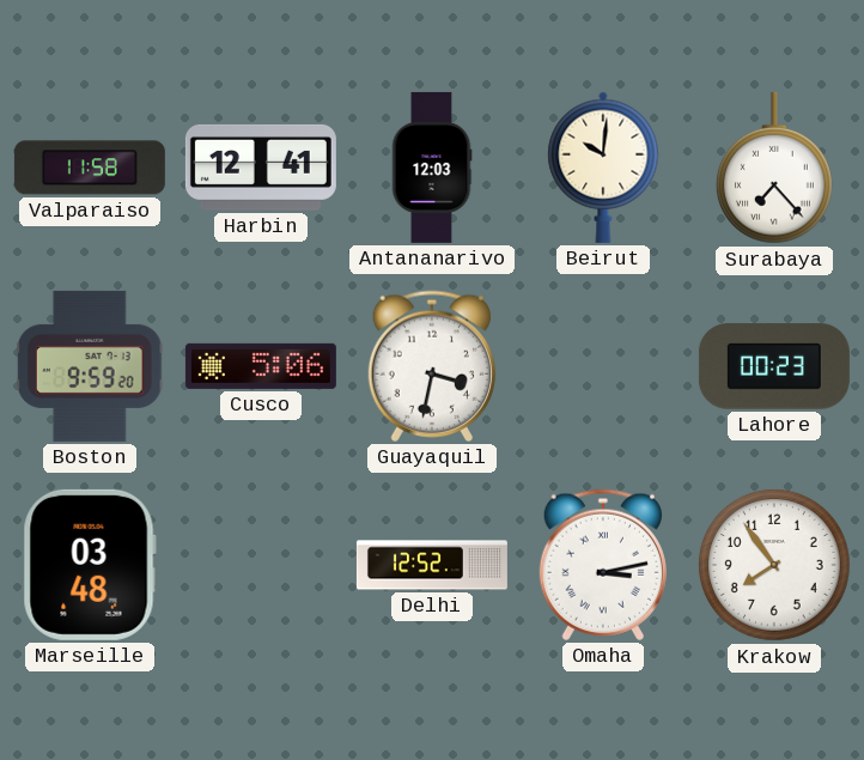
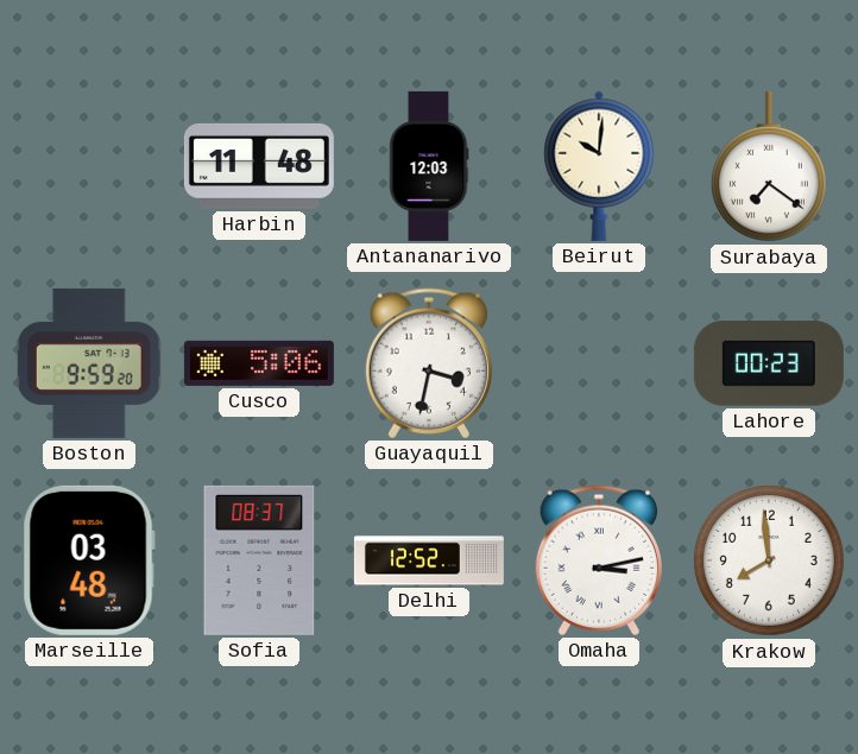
Valparaiso: 11:58 -> none (90, 168)
Harbin: 12:41 -> 11:48 (259, 166)
Surabaya: 7:23 -> 7:21 (769, 166)
Sofia: none -> 08:37 (259, 560)
Krakow: 7:54 -> 7:59 (769, 560)
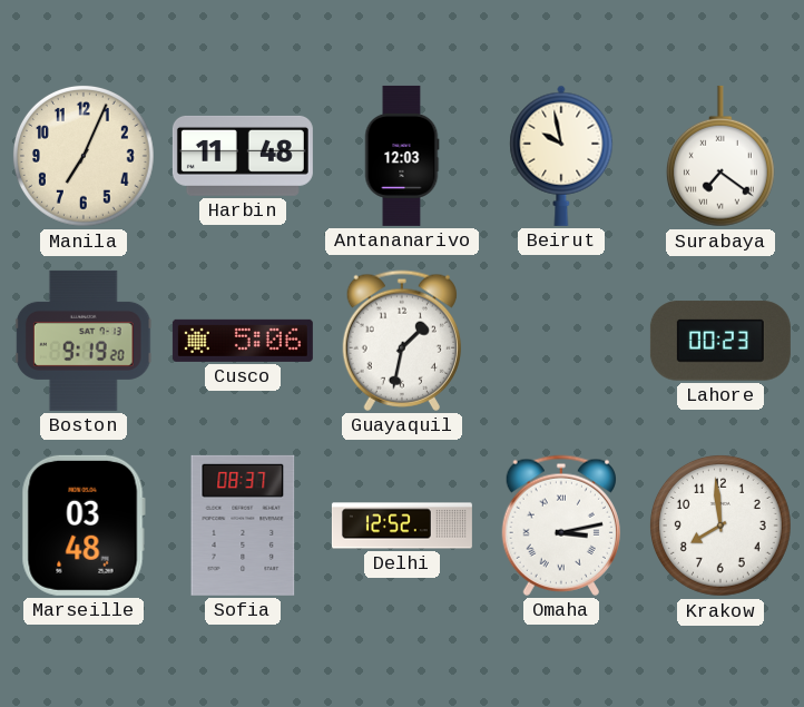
Manila: none -> 7:04 (84, 156)
Beirut: 10:01 -> 9:58 (561, 156)
Boston: 9:59 -> 9:19 (84, 341)
Guayaquil: 3:32 -> 1:32 (402, 341)
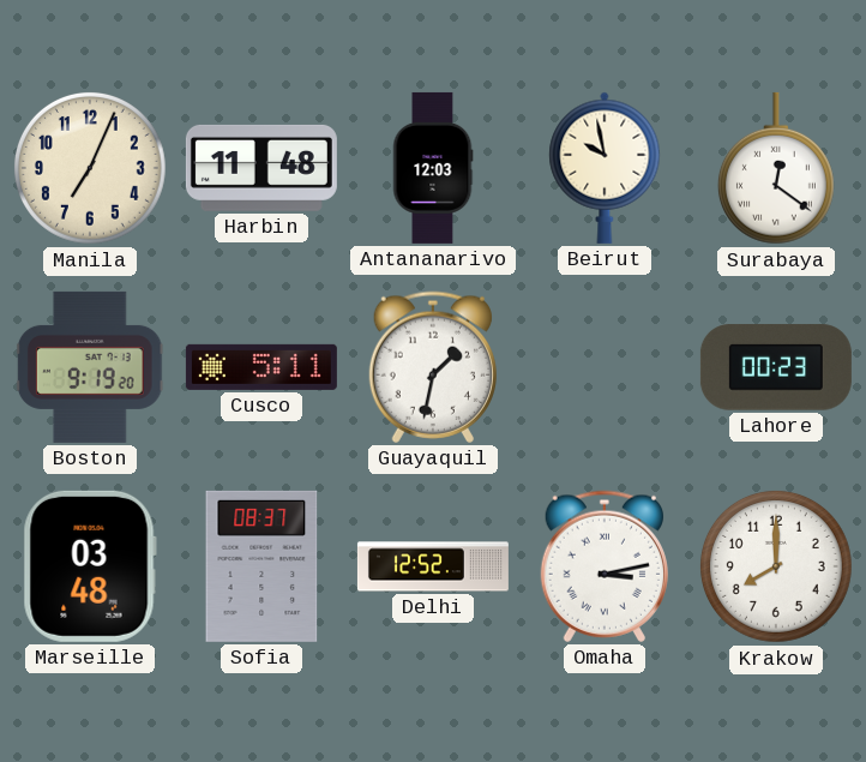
Surabaya: 7:21 -> 12:21 (776, 168)
Cusco: 5:06 -> 5:11 (261, 367)
Krakow: 7:59 -> 8:00 (776, 566)
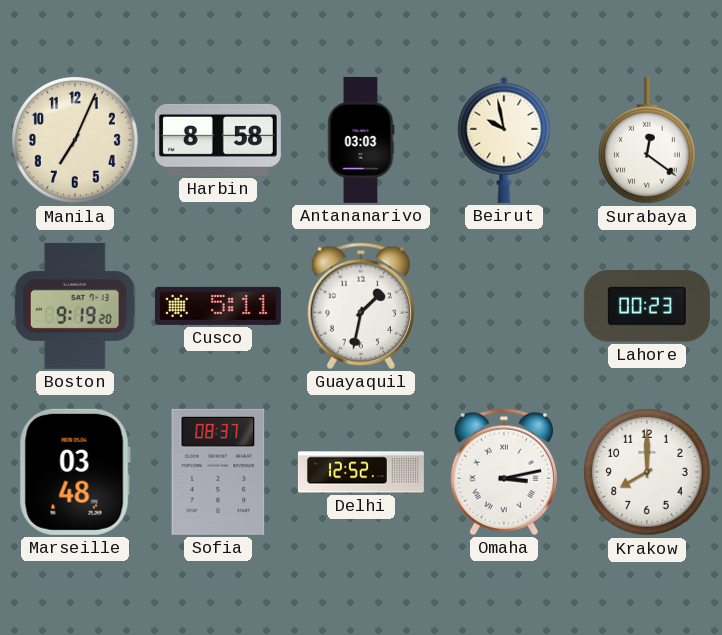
Harbin: 11:48 -> 8:58 (218, 140)
Antananarivo: 12:03 -> 03:03 (361, 140)
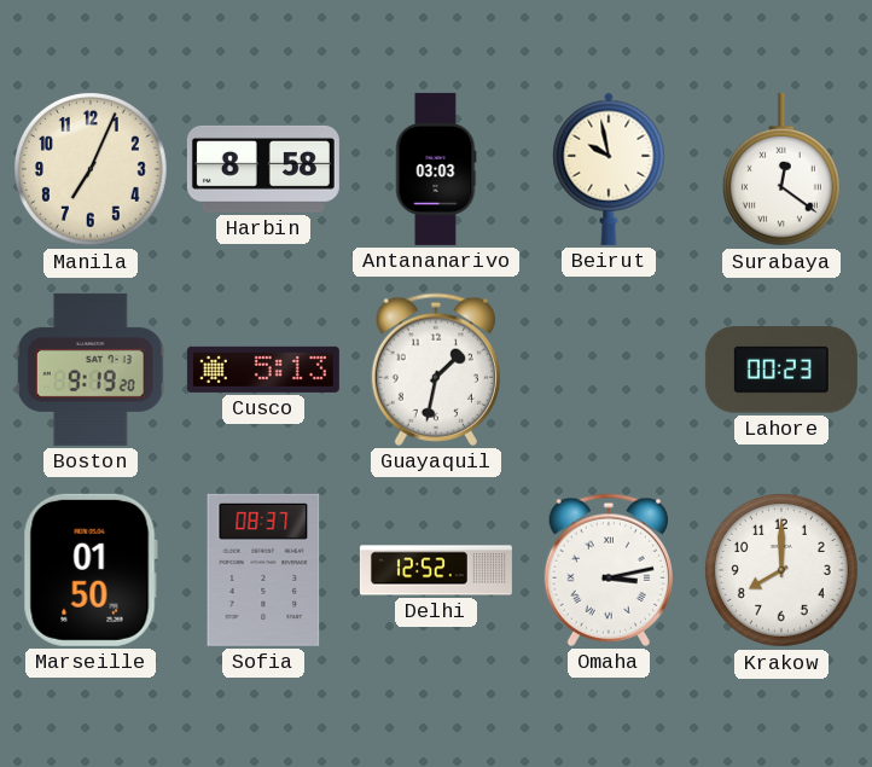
Cusco: 5:11 -> 5:13 (263, 370)
Marseille: 03:48 -> 01:50 (91, 570)
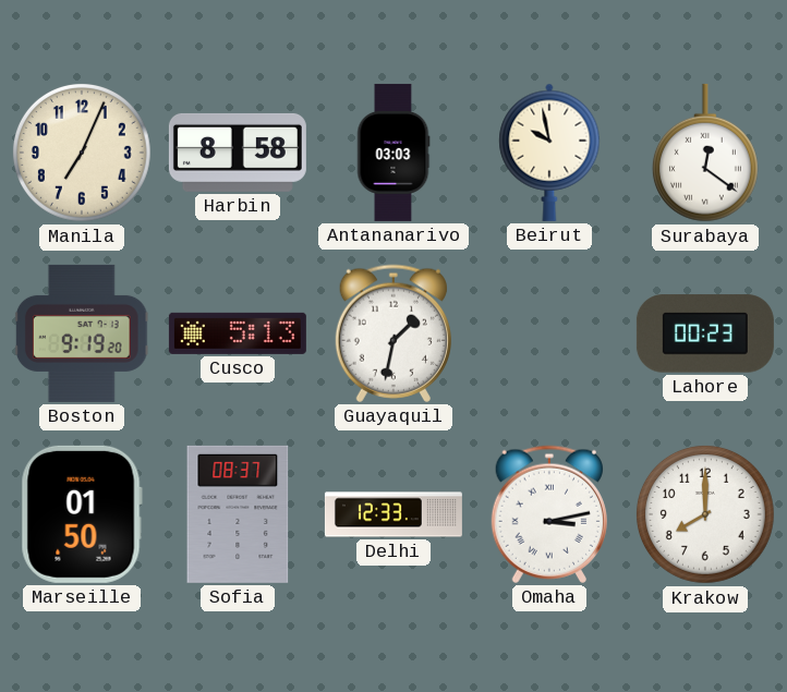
Delhi: 12:52 -> 12:33 (393, 514)
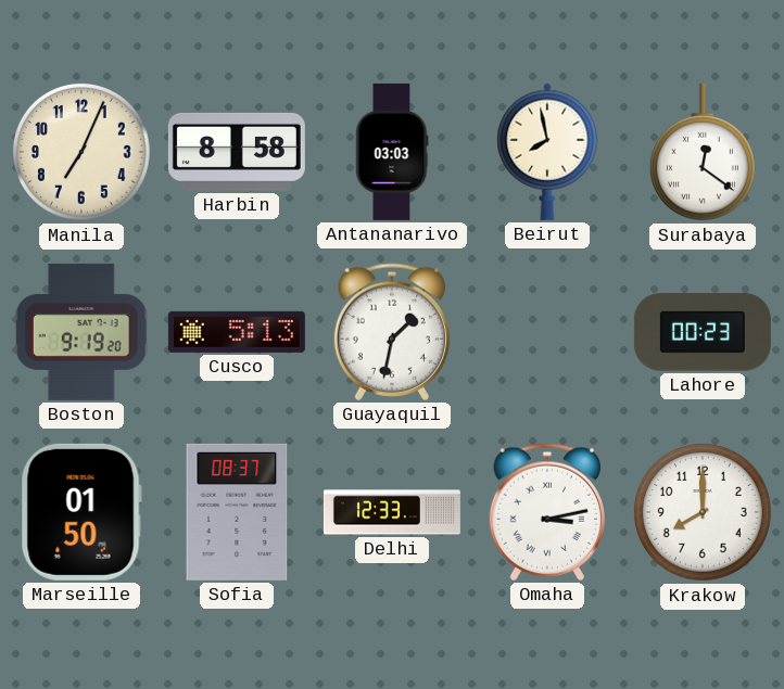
Beirut: 9:58 -> 7:58 (547, 152)
